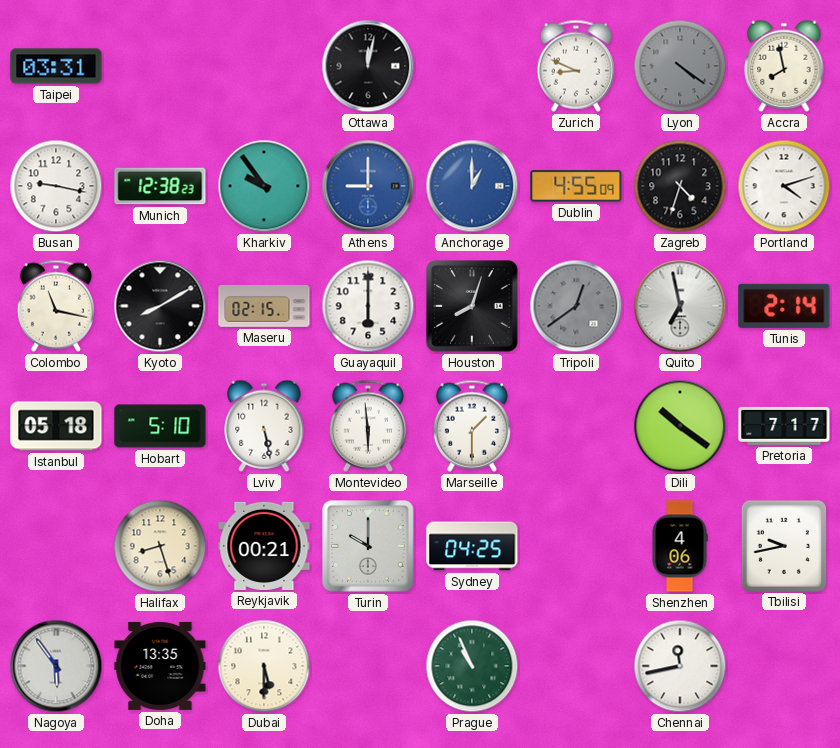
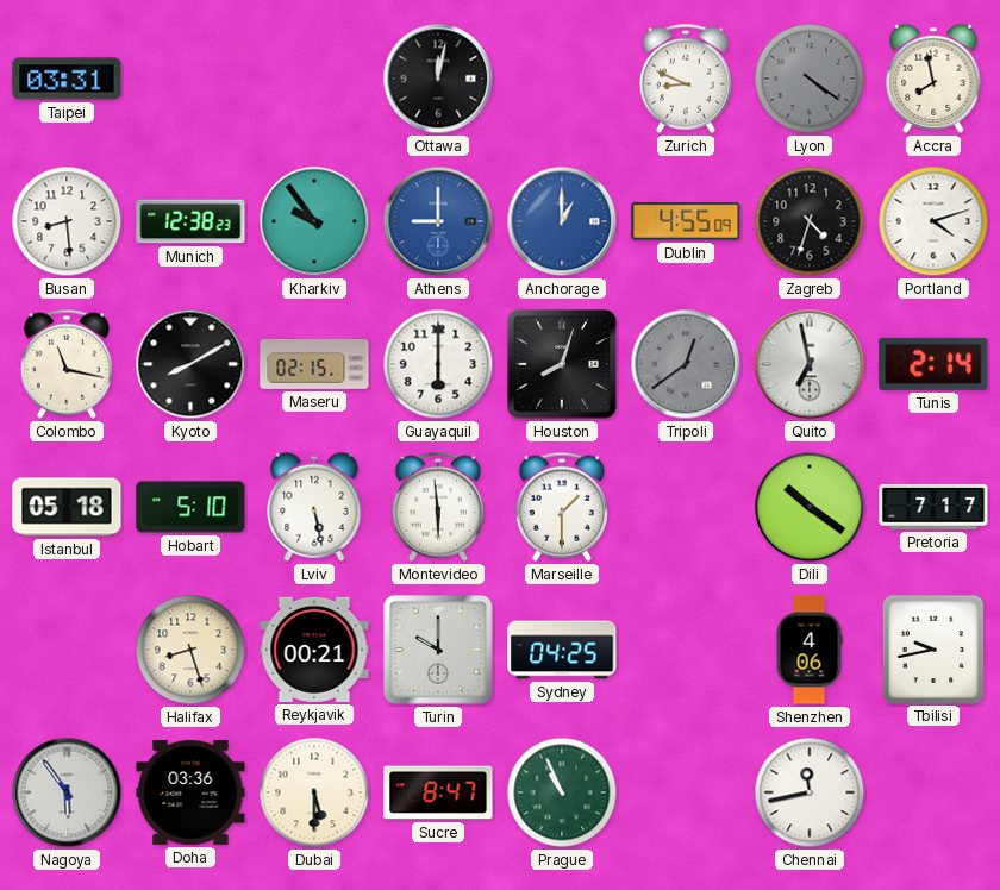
Busan: 9:17 -> 8:29 (67, 221)
Doha: 13:35 -> 03:36 (190, 792)
Sucre: none -> 8:47 (438, 792)
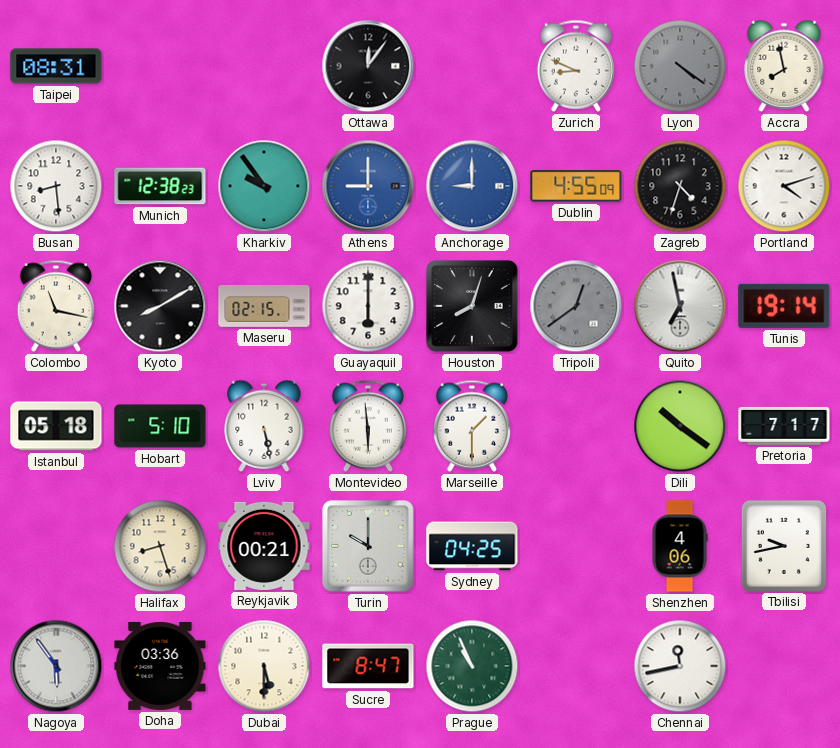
Taipei: 03:31 -> 08:31 (56, 66)
Ottawa: 12:02 -> 12:06 (368, 66)
Anchorage: 1:00 -> 9:00 (472, 186)
Tunis: 2:14 -> 19:14 (784, 306)
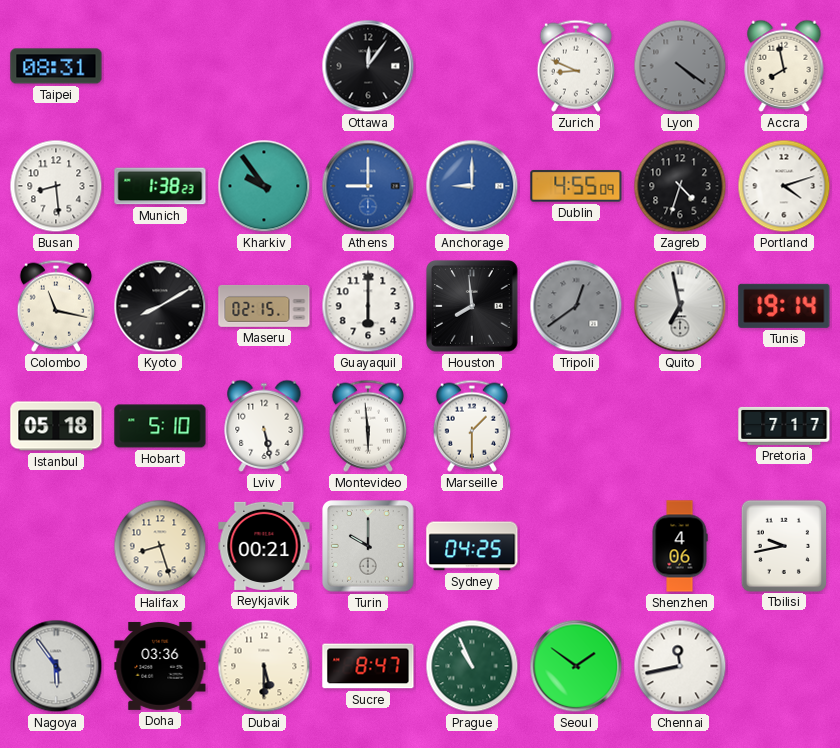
Munich: 12:38 -> 1:38 (160, 186)
Houston: 8:03 -> 7:59 (472, 306)
Dili: 10:21 -> none (680, 426)
Seoul: none -> 1:51 (576, 666)
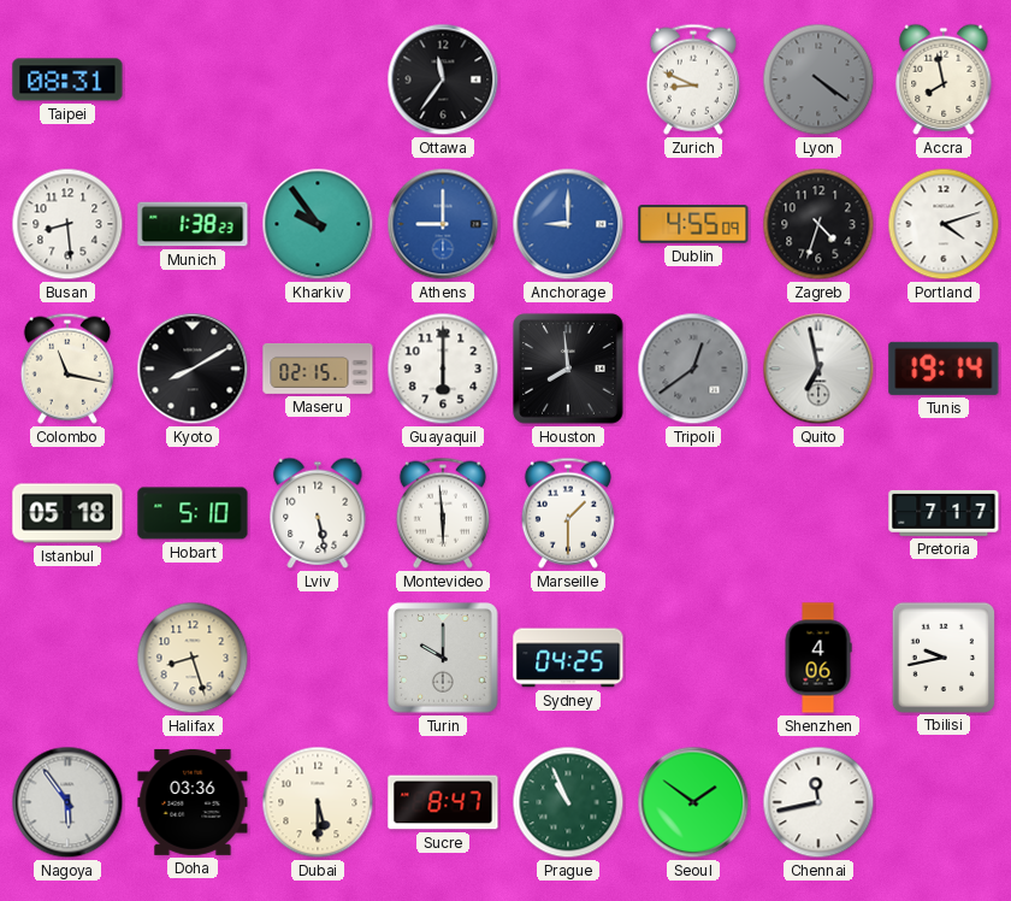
Ottawa: 12:06 -> 11:36 (443, 79)
Reykjavik: 00:21 -> none (264, 546)
